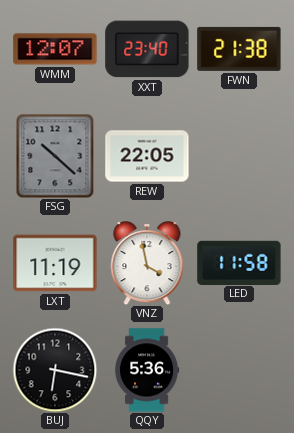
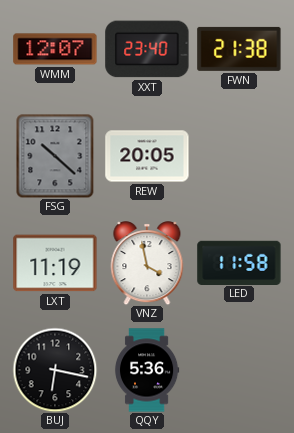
REW: 22:05 -> 20:05 (147, 156)
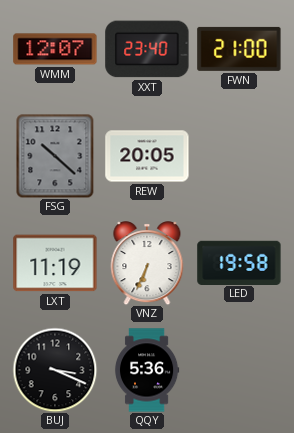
FWN: 21:38 -> 21:00 (239, 49)
VNZ: 3:58 -> 6:34 (147, 263)
LED: 11:58 -> 19:58 (239, 262)
BUJ: 6:17 -> 3:19 (55, 370)
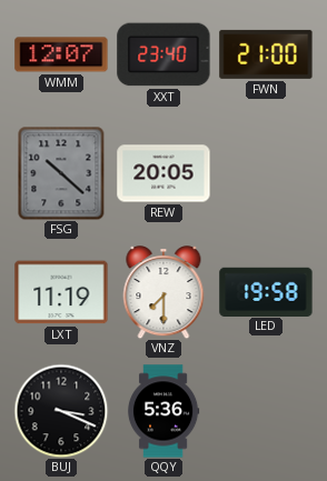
VNZ: 6:34 -> 7:30 (163, 292)
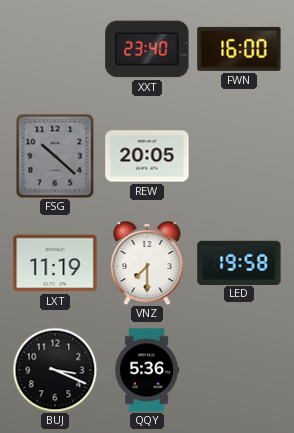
WMM: 12:07 -> none (61, 54)
FWN: 21:00 -> 16:00 (239, 49)
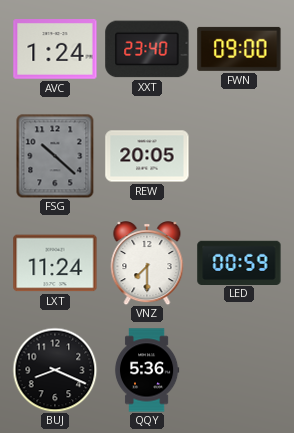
AVC: none -> 1:24 (55, 50)
FWN: 16:00 -> 09:00 (239, 49)
LXT: 11:19 -> 11:24 (55, 263)
LED: 19:58 -> 00:59 (239, 262)
BUJ: 3:19 -> 8:19 (55, 370)
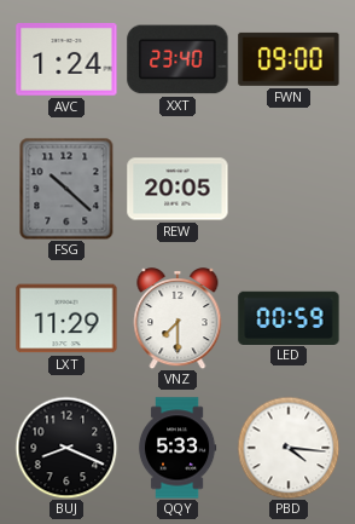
LXT: 11:24 -> 11:29 (66, 318)
QQY: 5:36 -> 5:33 (177, 448)
PBD: none -> 4:16 (289, 448)
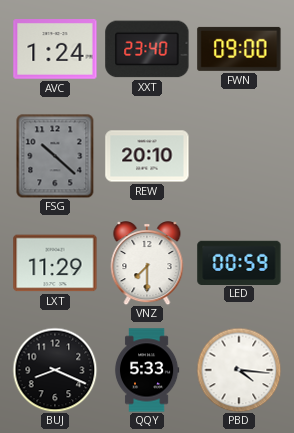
REW: 20:05 -> 20:10 (147, 156)
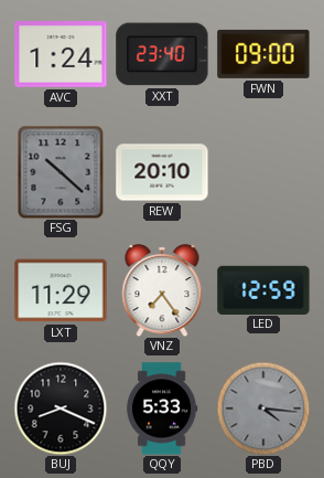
VNZ: 7:30 -> 7:24 (162, 290)
LED: 00:59 -> 12:59 (263, 289)
PBD dial: white -> grey (263, 408)
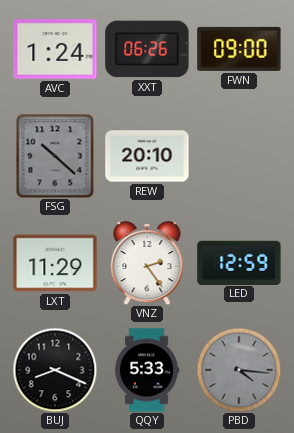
XXT: 23:40 -> 06:26 (147, 49)
VNZ: 7:24 -> 2:24 (147, 263)
